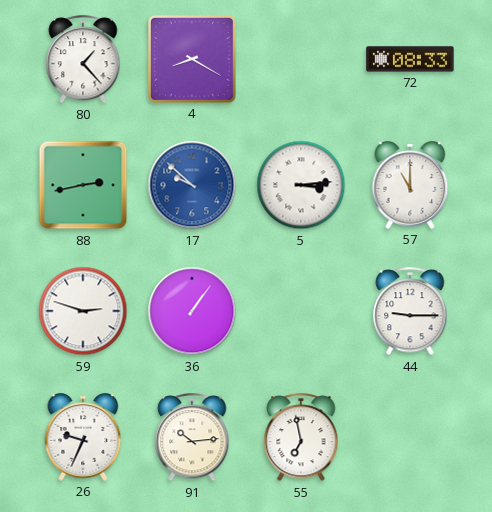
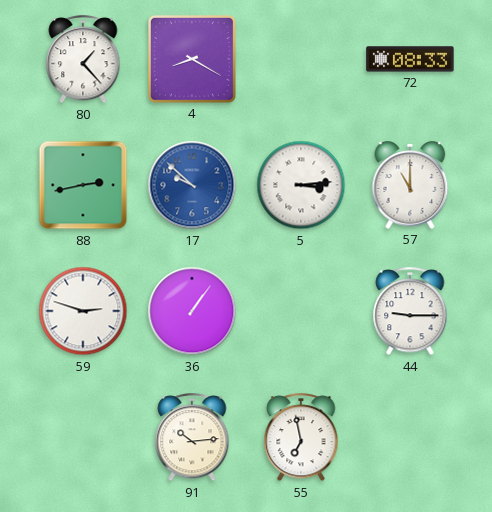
26: 9:34 -> none (83, 437)
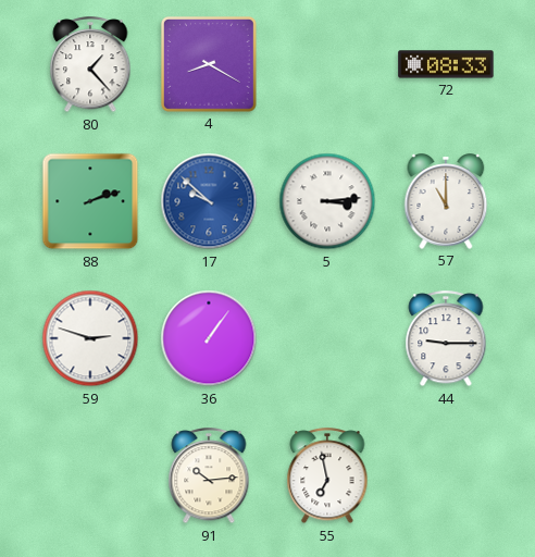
88: 2:43 -> 2:12 (90, 201)
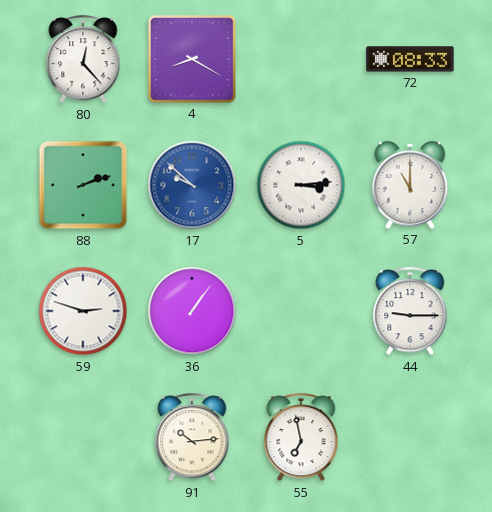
80: 1:23 -> 12:23 (83, 60)
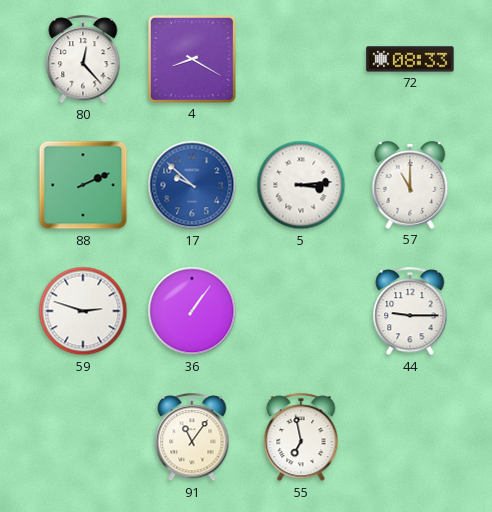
88: 2:12 -> 2:11 (83, 185)
91: 10:14 -> 11:06 (192, 438)
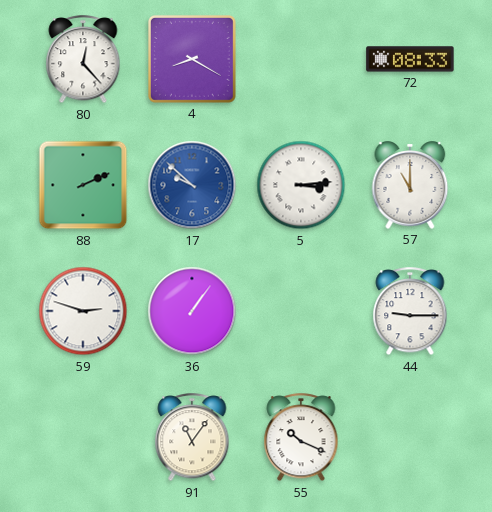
55: 6:58 -> 10:19 (301, 438)
